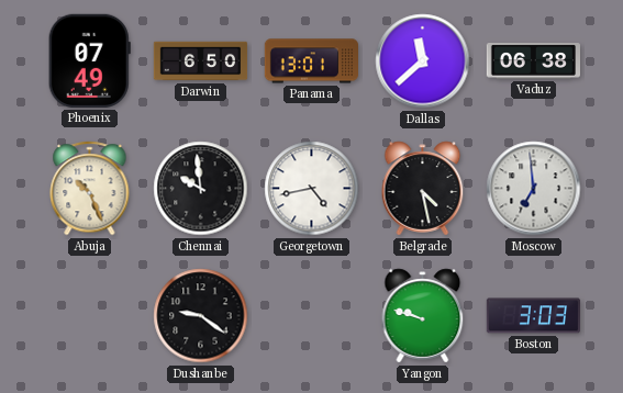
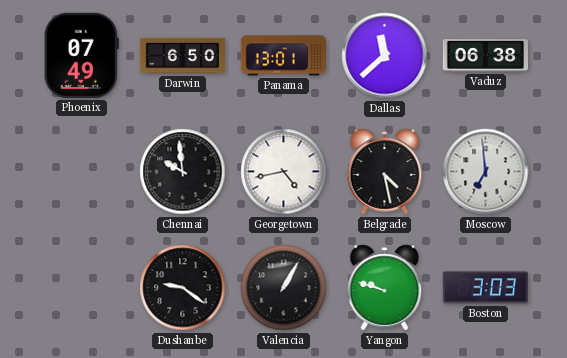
Abuja: 10:26 -> none (90, 189)
Valencia: none -> 1:05 (284, 288)
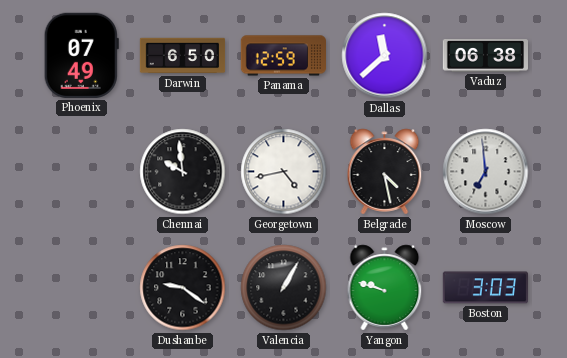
Panama: 13:01 -> 12:59 (283, 56)
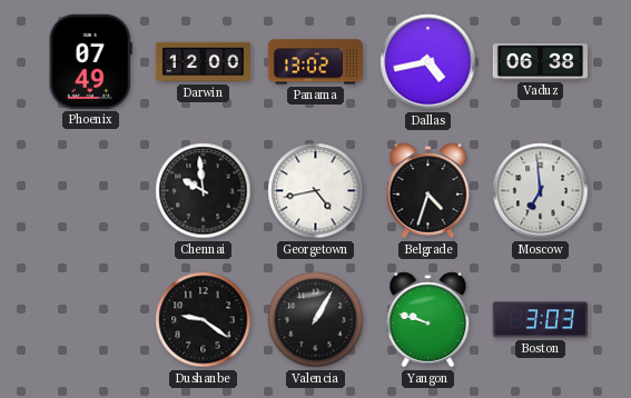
Darwin: 6:50 -> 12:00 (204, 62)
Panama: 12:59 -> 13:02 (315, 62)
Dallas: 11:38 -> 4:43 (428, 62)
Belgrade: 4:28 -> 4:33 (428, 191)
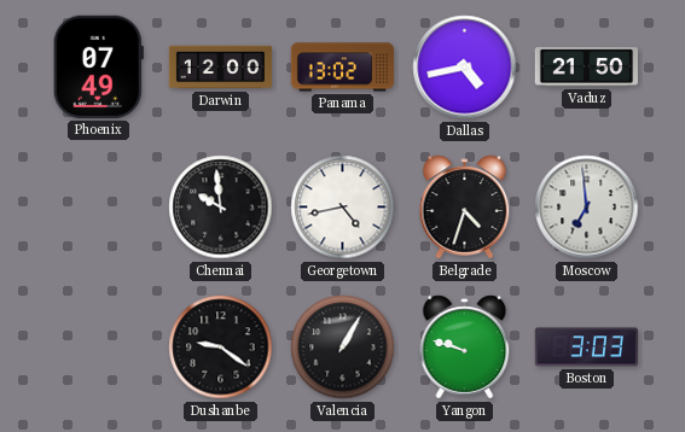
Vaduz: 06:38 -> 21:50 (586, 68)
